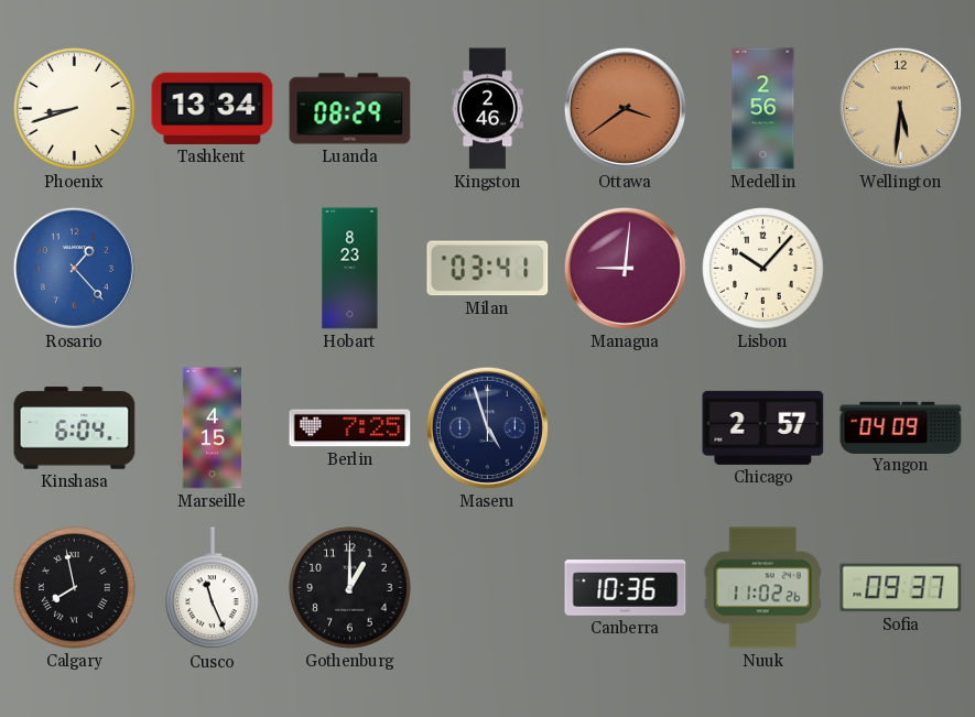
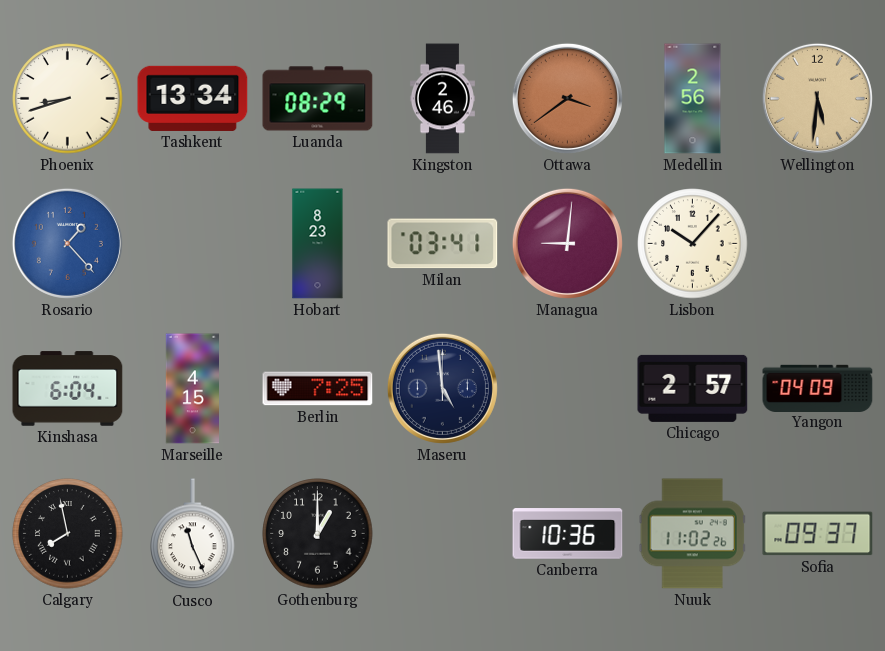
Maseru: 4:57 -> 4:59 (442, 388)
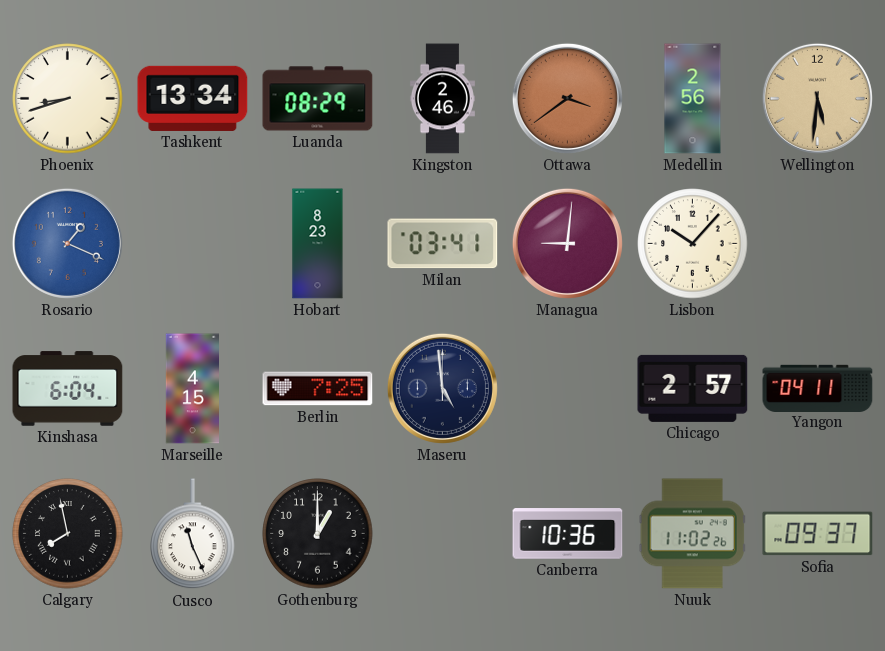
Rosario: 1:23 -> 1:19 (67, 243)
Yangon: 04:09 -> 04:11 (818, 388)
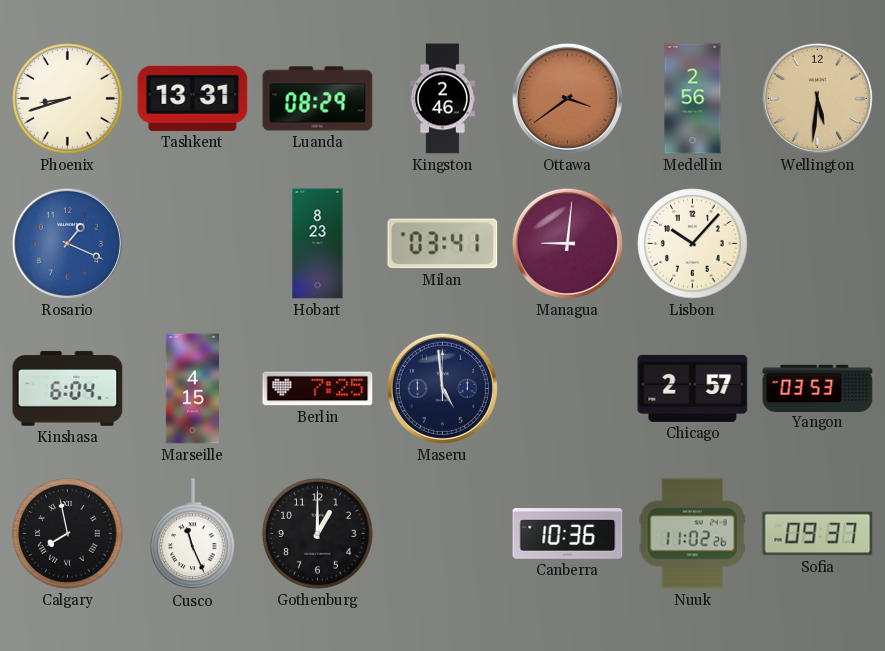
Tashkent: 13:34 -> 13:31 (193, 98)
Yangon: 04:11 -> 03:53 (818, 388)
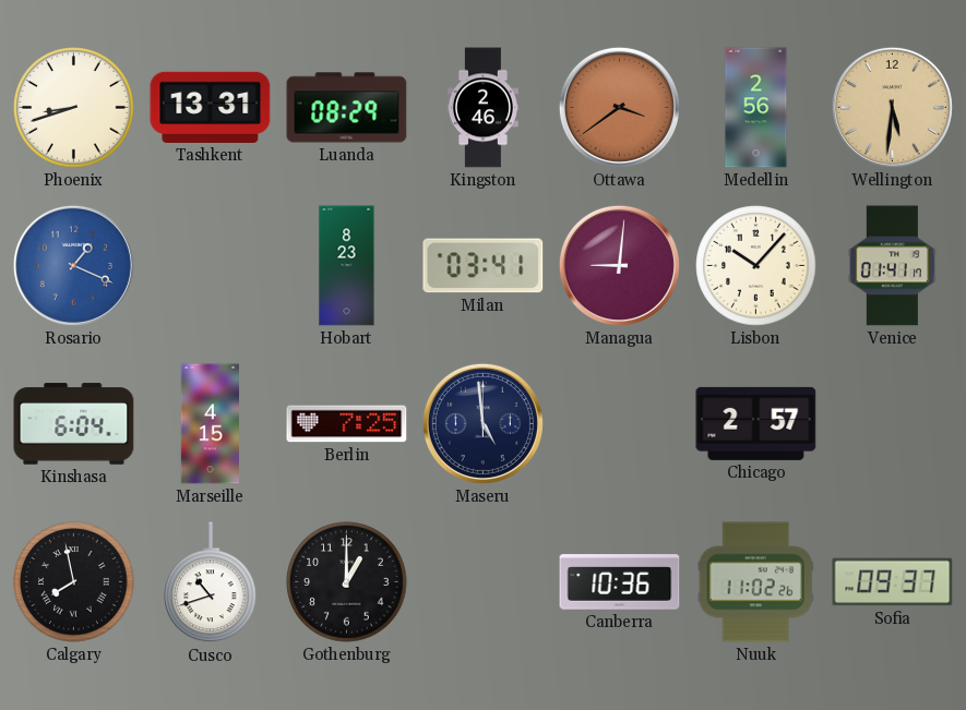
Venice: none -> 01:41 (892, 266)
Yangon: 03:53 -> none (818, 388)
Cusco: 11:26 -> 10:42 (211, 582)
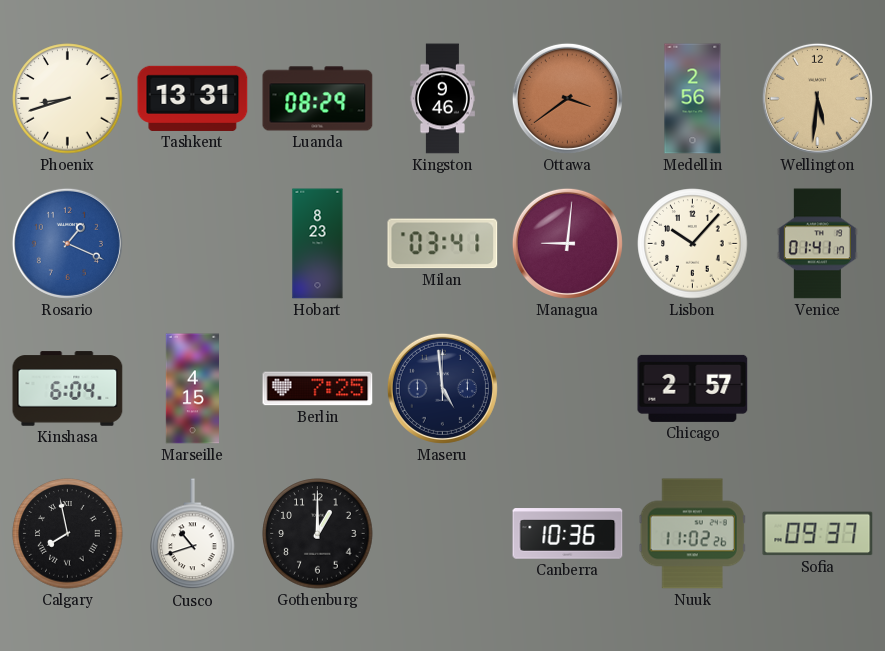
Kingston: 2:46 -> 9:46 (442, 99)
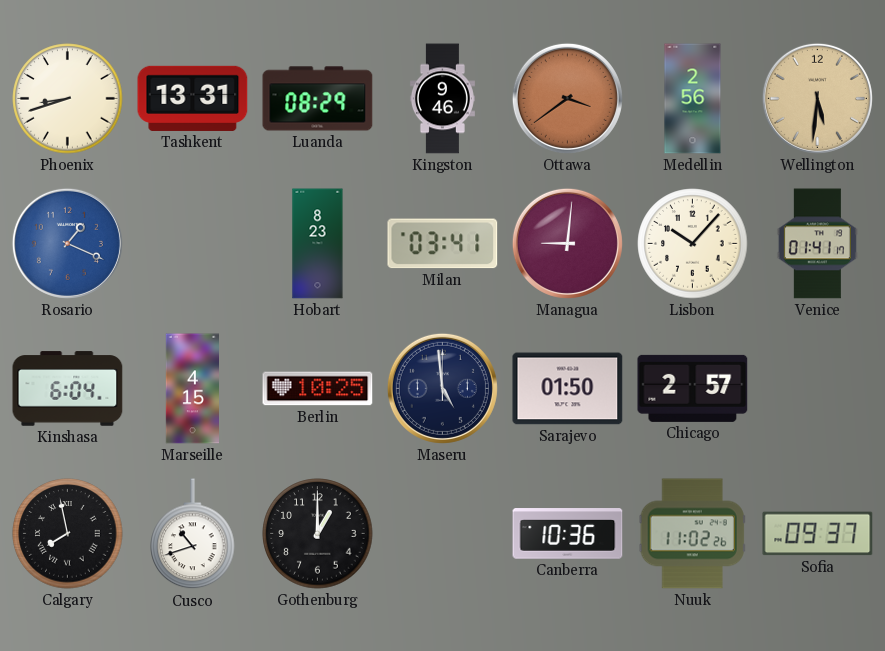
Berlin: 7:25 -> 10:25 (318, 389)
Sarajevo: none -> 01:50 (568, 389)
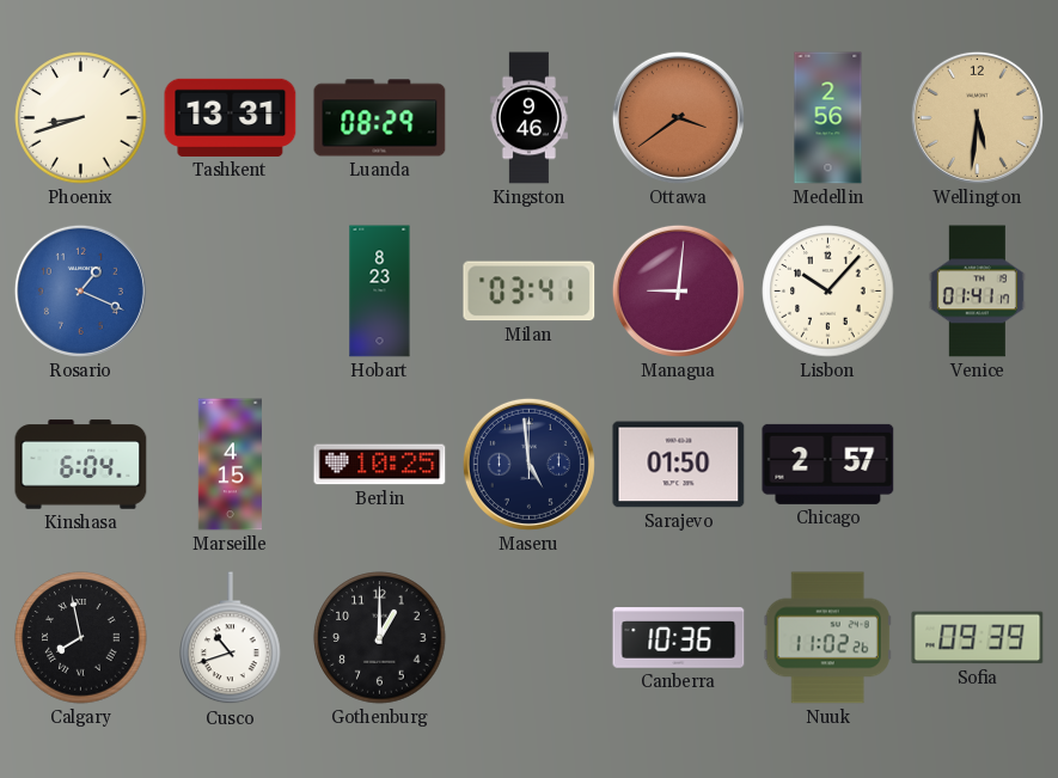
Sofia: 09:37 -> 09:39 (978, 638)
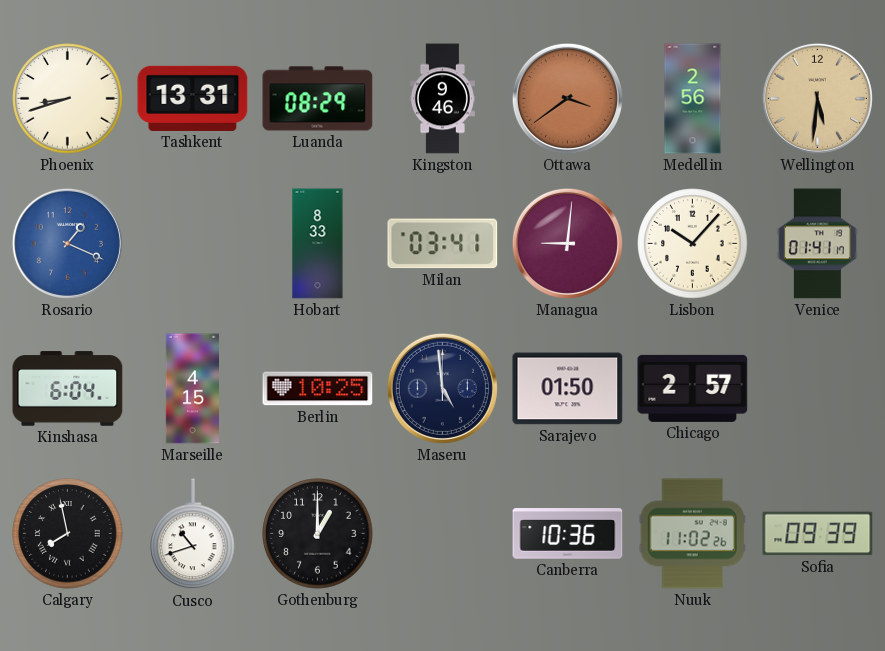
Hobart: 8:23 -> 8:33 (318, 244)
